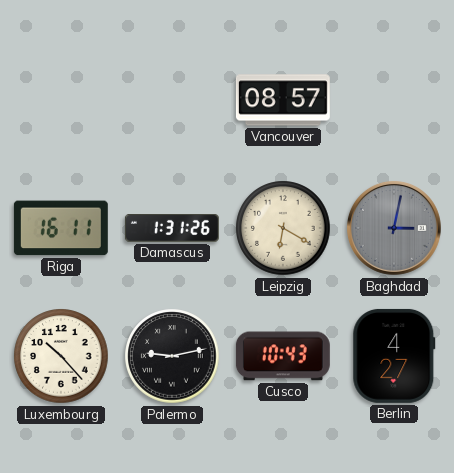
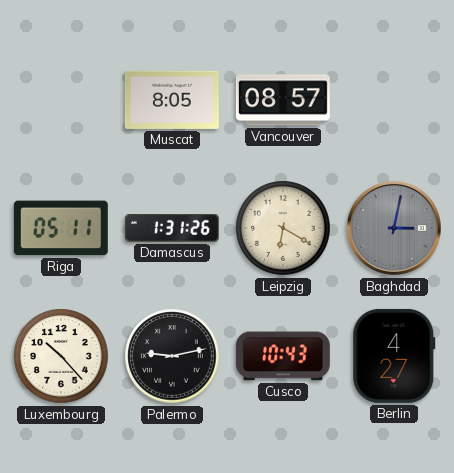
Muscat: none -> 8:05 (172, 100)
Riga: 16:11 -> 05:11 (61, 228)
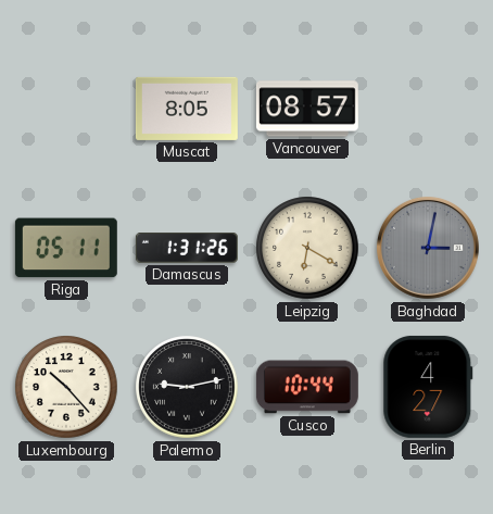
Cusco: 10:43 -> 10:44 (307, 387)
